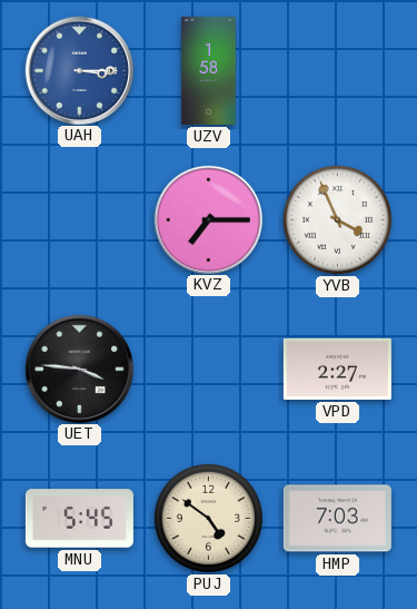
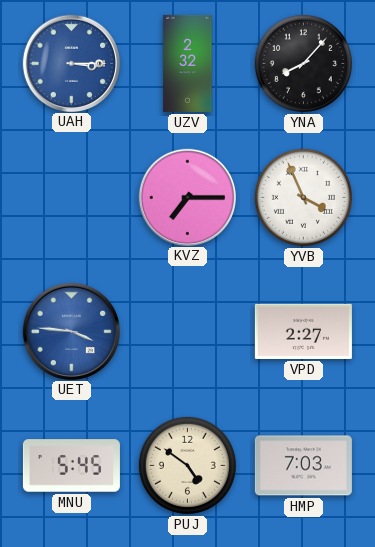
UZV: 1:58 -> 2:32 (188, 63)
YNA: none -> 8:07 (303, 63)
UET dial: black -> blue (71, 331)
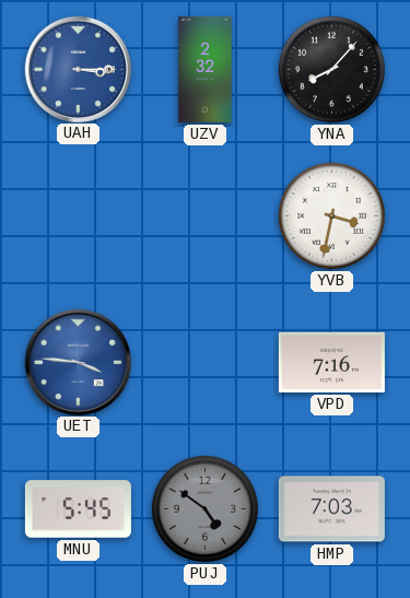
KVZ: 7:15 -> none (187, 197)
YVB: 3:56 -> 3:32 (331, 215)
VPD: 2:27 -> 7:16 (331, 362)
PUJ dial: cream -> grey (204, 508)
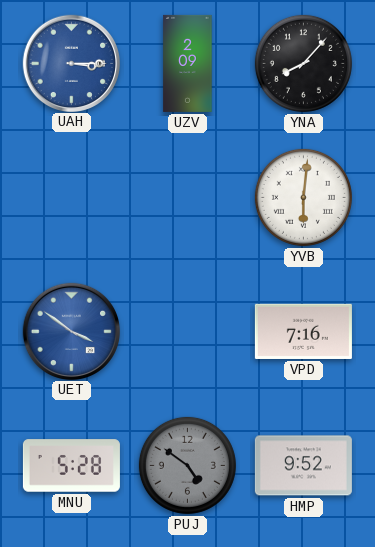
UZV: 2:32 -> 2:09 (188, 63)
YVB: 3:32 -> 6:01 (303, 197)
UET: 3:46 -> 3:51 (71, 331)
MNU: 5:45 -> 5:28 (71, 466)
HMP: 7:03 -> 9:52 (303, 466)
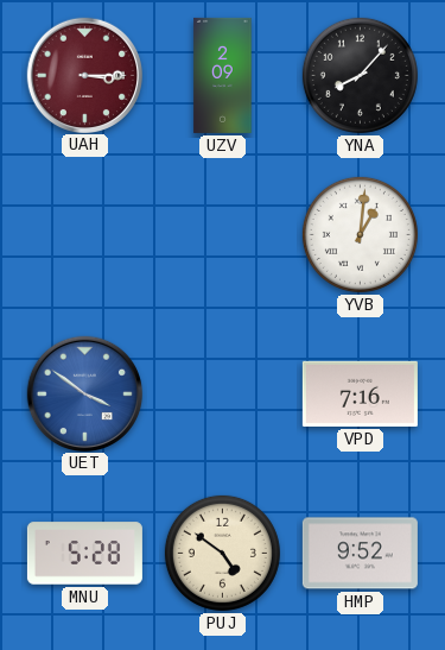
UAH dial: blue -> burgundy (84, 75)
YVB: 6:01 -> 1:01 (360, 234)
PUJ dial: grey -> cream (222, 553)
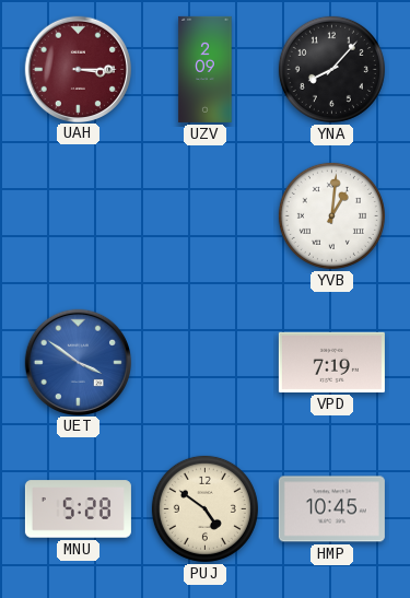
VPD: 7:16 -> 7:19 (331, 362)
HMP: 9:52 -> 10:45 (331, 509)
